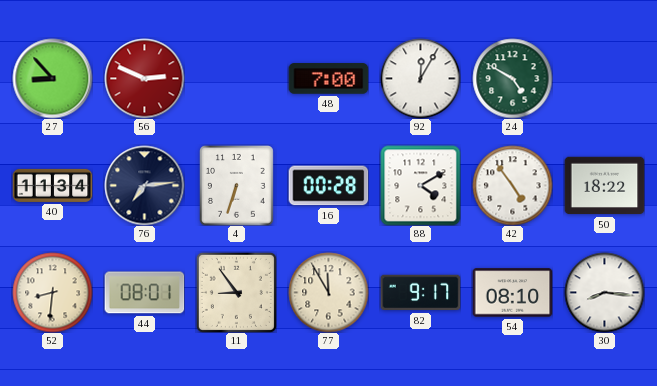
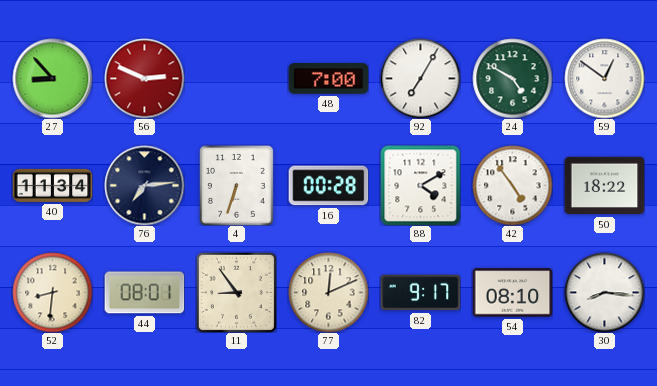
92: 12:05 -> 7:05 (420, 78)
59: none -> 12:51 (604, 78)
77: 11:55 -> 12:11 (328, 292)
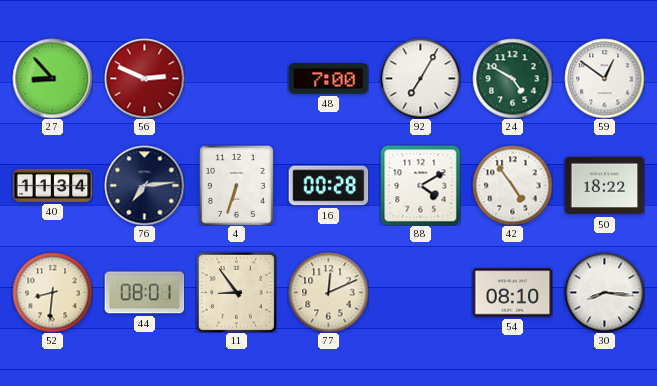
82: 9:17 -> none (420, 293)
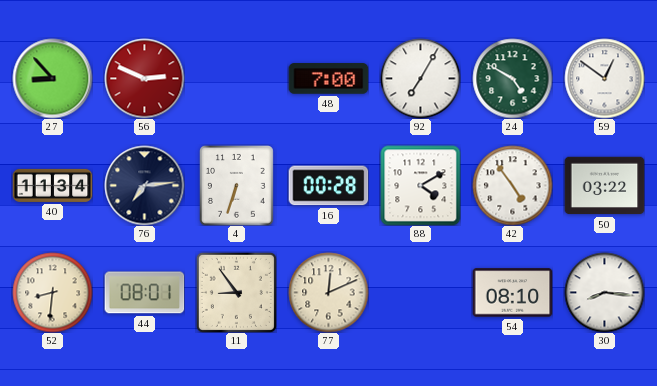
50: 18:22 -> 03:22 (604, 186)
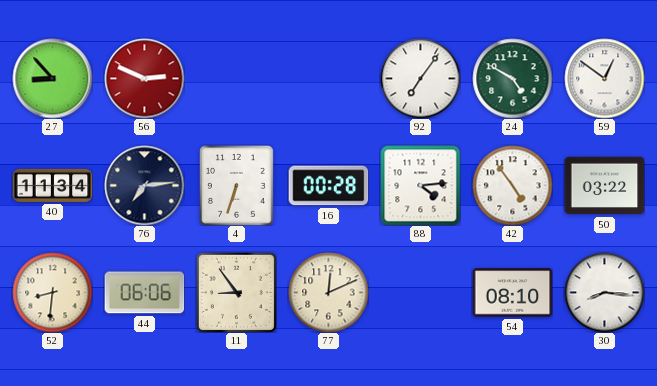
48: 7:00 -> none (328, 79)
92: 7:05 -> 7:06 (420, 78)
88: 4:10 -> 4:14 (420, 185)
44: 08:01 -> 06:06 (144, 293)
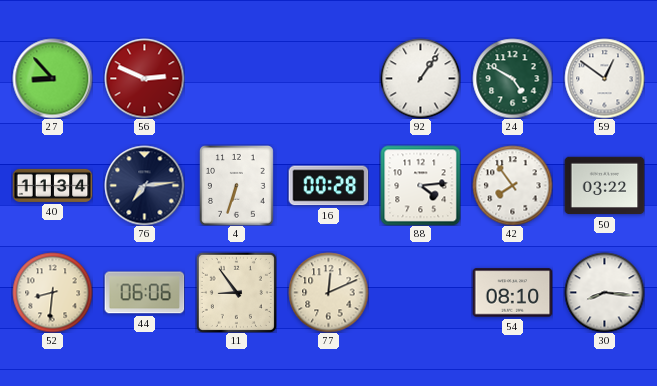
92: 7:06 -> 1:06 (420, 78)
42: 4:54 -> 7:54 (512, 185)
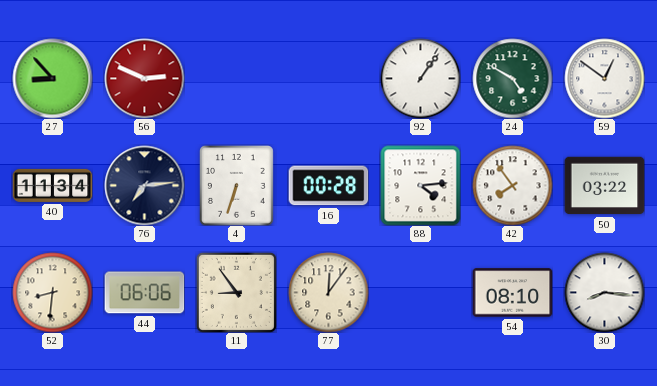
77: 12:11 -> 12:06 (328, 292)
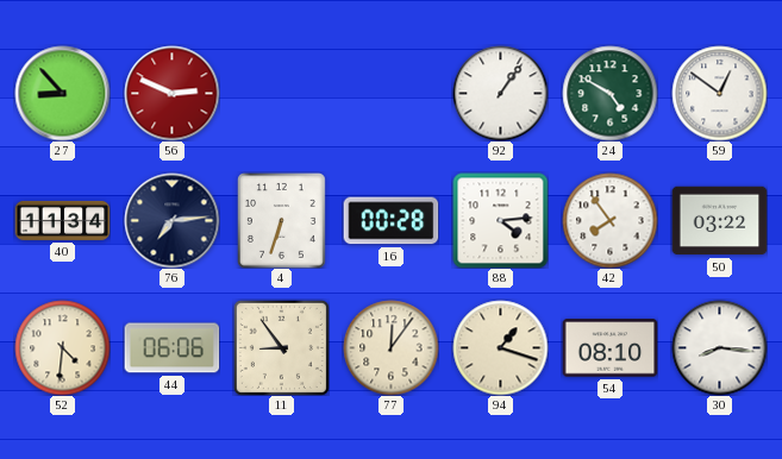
52: 8:31 -> 4:31 (62, 347)
94: none -> 1:18 (500, 347)
